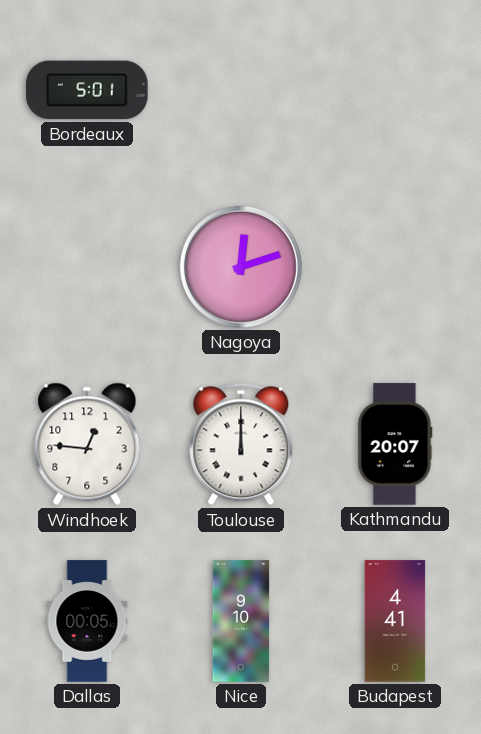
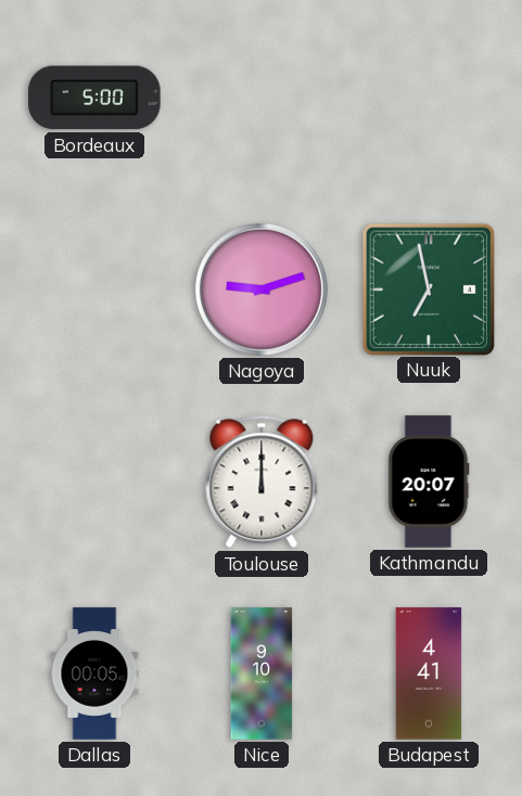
Bordeaux: 5:01 -> 5:00 (94, 98)
Nagoya: 12:12 -> 9:12 (262, 290)
Nuuk: none -> 6:58 (428, 288)
Windhoek: 12:46 -> none (87, 444)
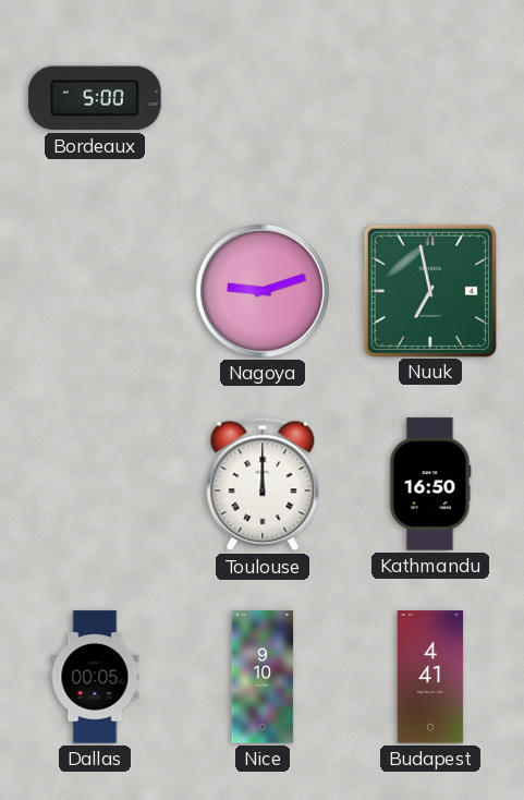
Kathmandu: 20:07 -> 16:50 (430, 484)
